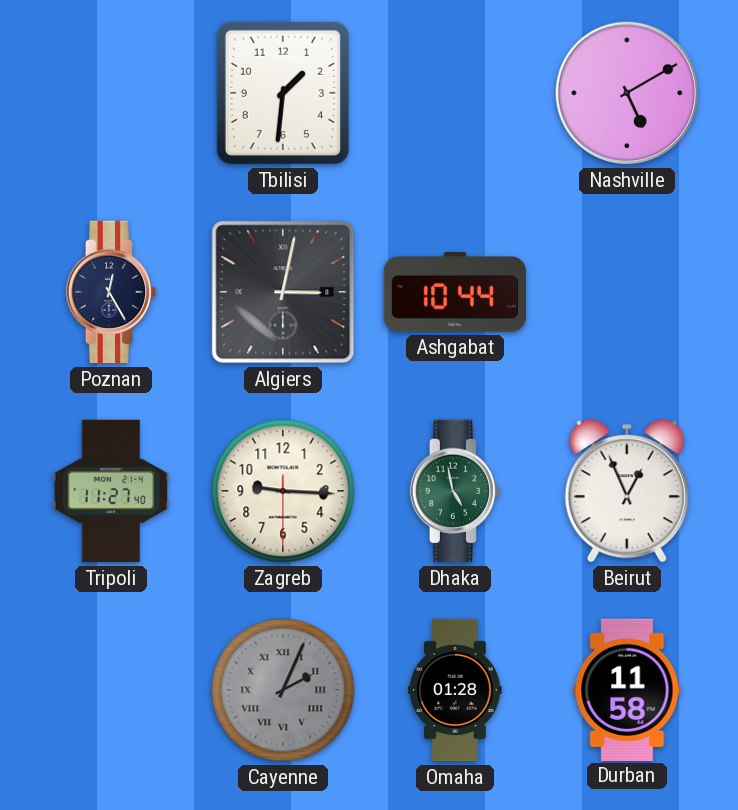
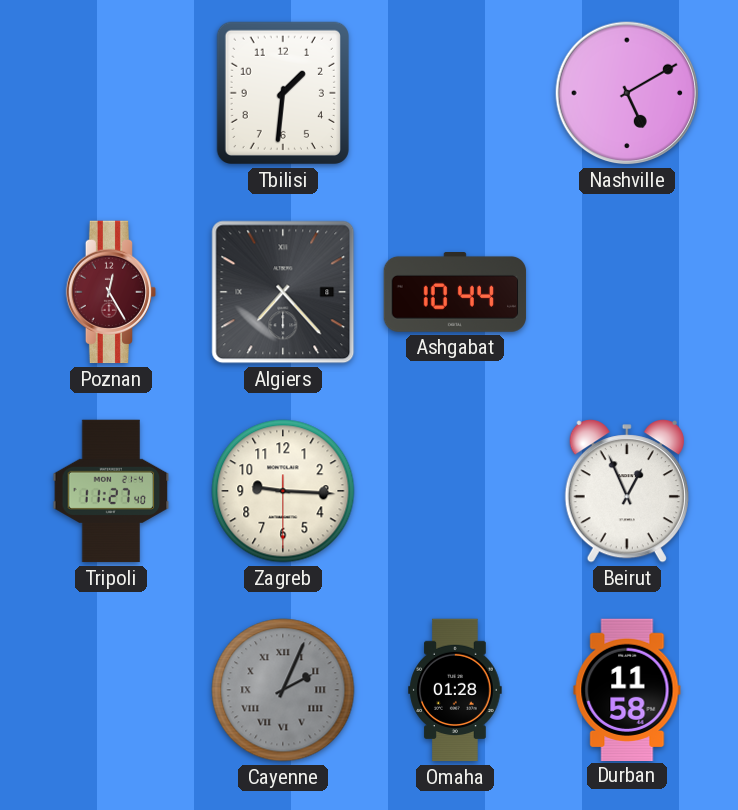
Poznan dial: navy -> burgundy (111, 292)
Algiers: 3:02 -> 7:23 (283, 292)
Dhaka: 4:58 -> none (455, 491)
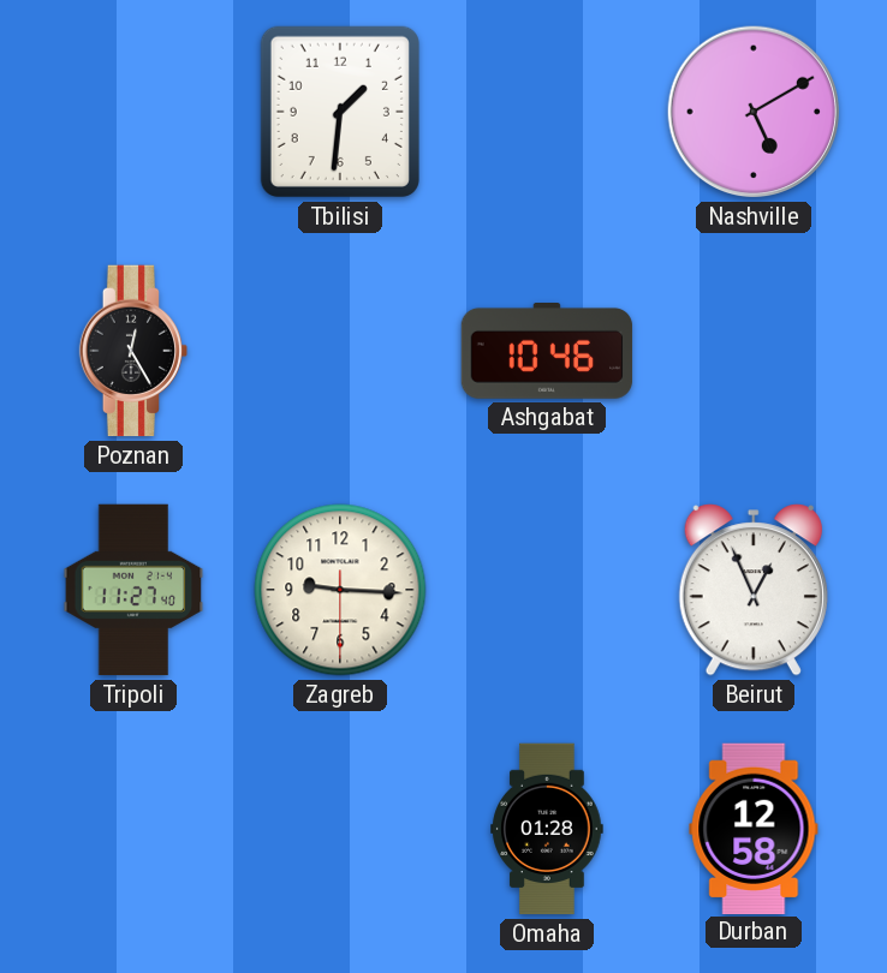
Poznan dial: burgundy -> black (133, 351)
Algiers: 7:23 -> none (283, 292)
Ashgabat: 10:44 -> 10:46 (547, 352)
Cayenne: 2:04 -> none (283, 690)
Durban: 11:58 -> 12:58 (754, 828)
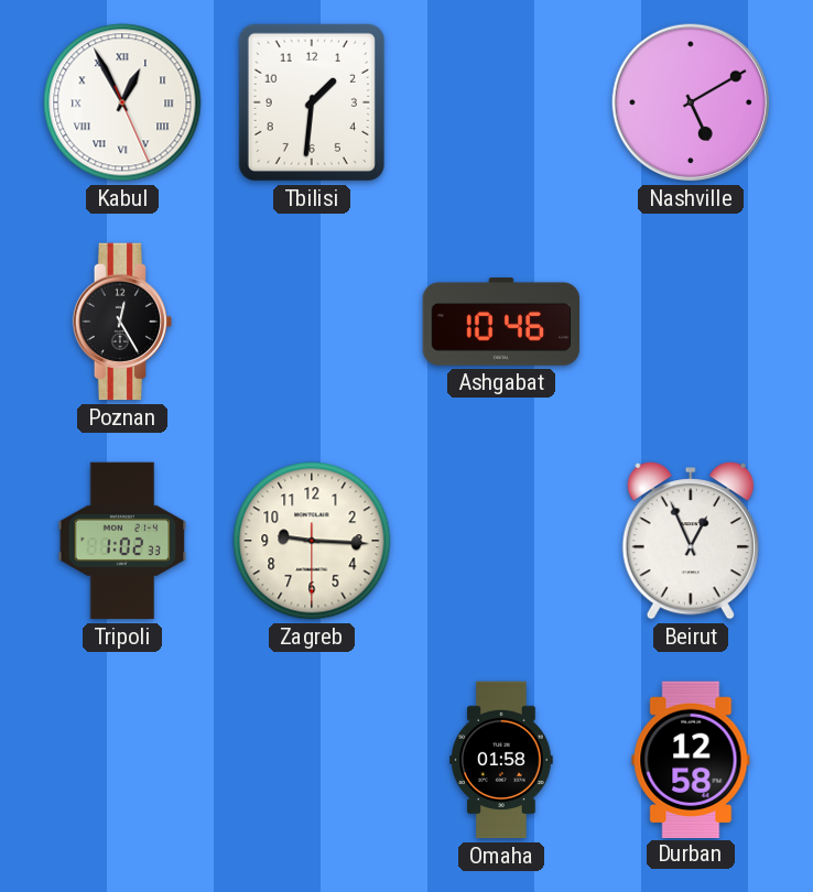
Kabul: none -> 12:55 (122, 102)
Tripoli: 11:27 -> 1:02 (122, 541)
Omaha: 01:28 -> 01:58 (501, 760)
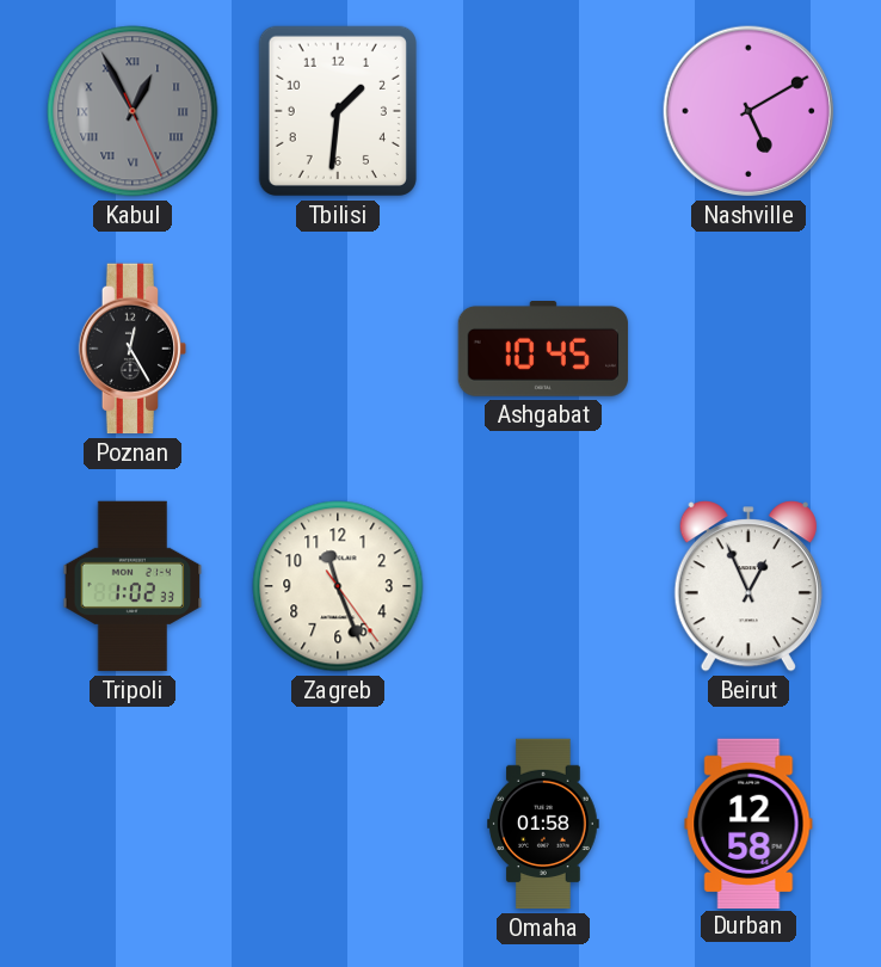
Kabul dial: white -> grey (133, 111)
Ashgabat: 10:46 -> 10:45 (543, 350)
Zagreb: 9:15 -> 11:26 (338, 586)
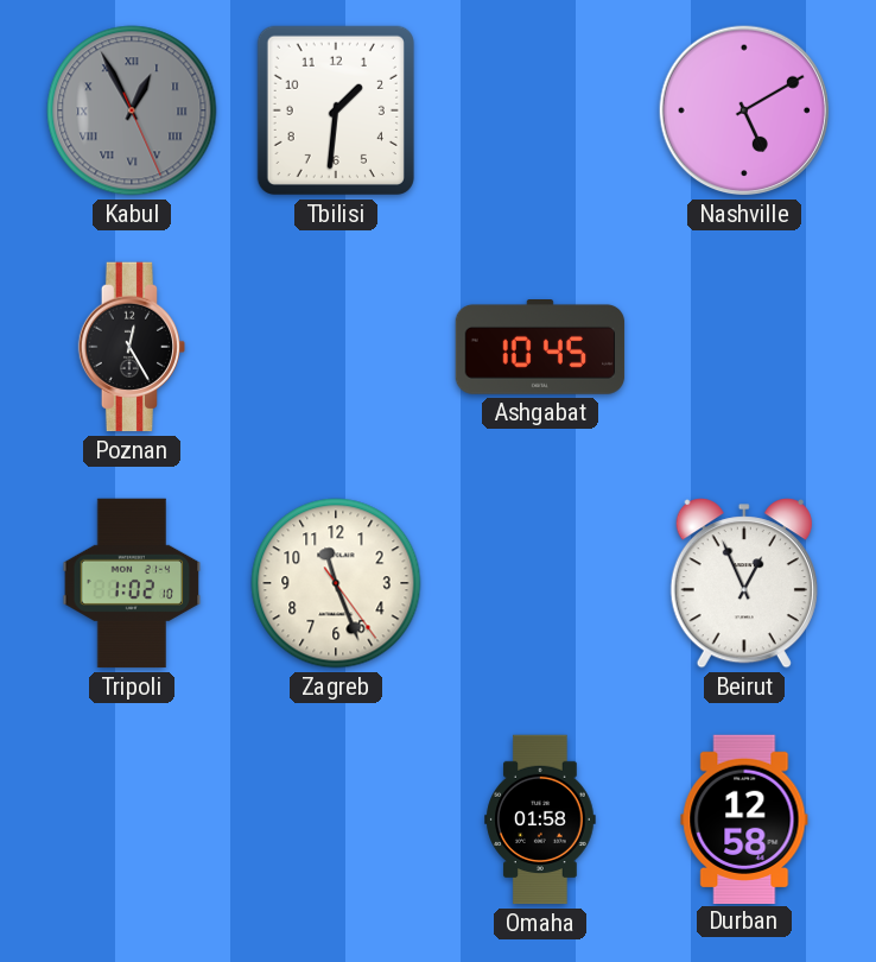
Tripoli: 1:02:33 -> 1:02:10 (132, 583)
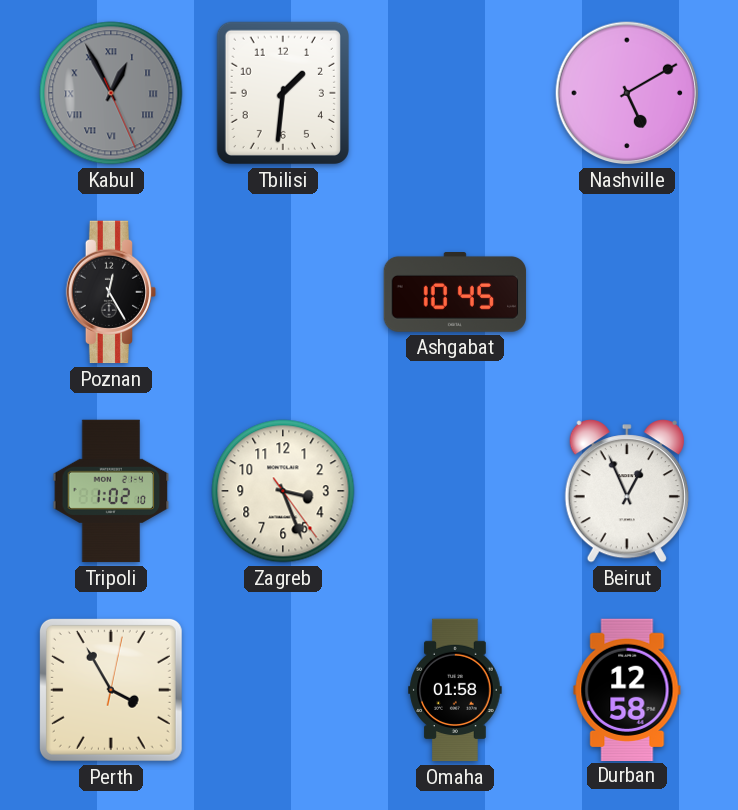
Zagreb: 11:26 -> 3:26 (283, 491)
Perth: none -> 3:55 (111, 690)
